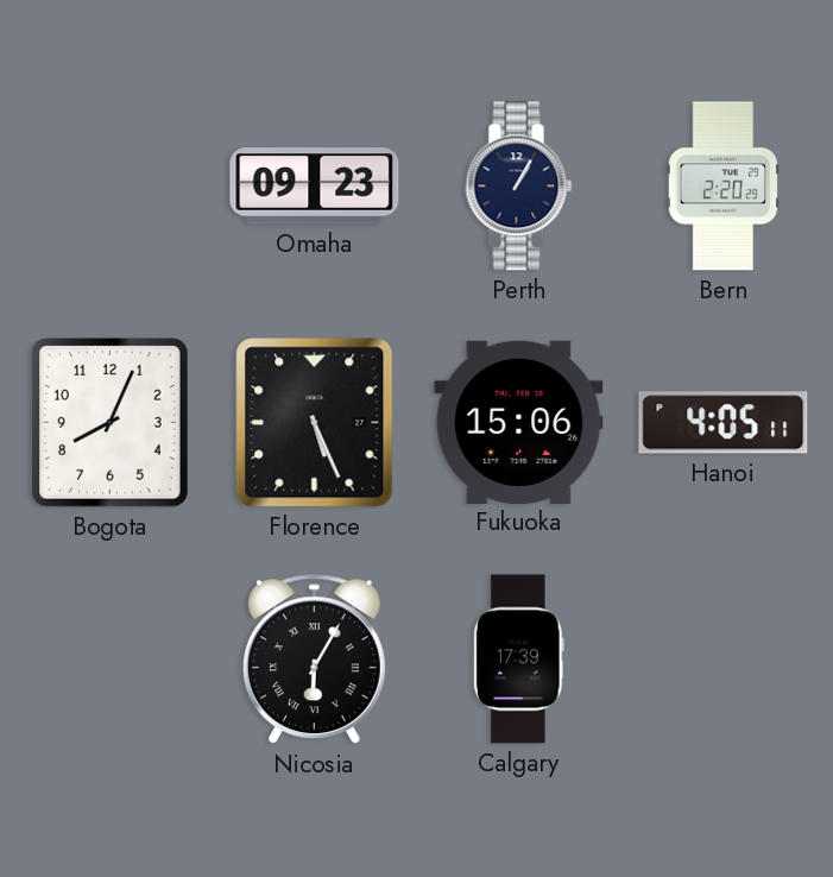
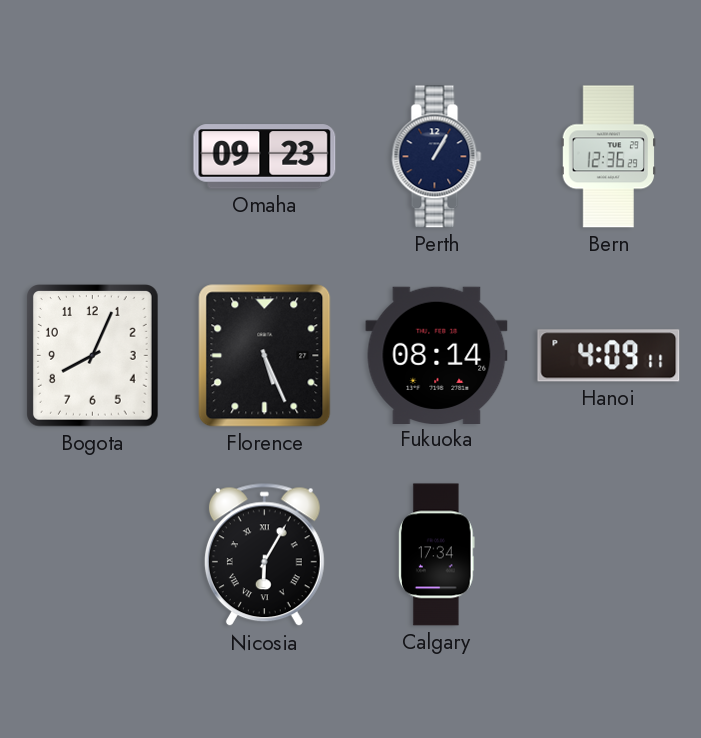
Bern: 2:20 -> 12:36 (608, 157)
Fukuoka: 15:06 -> 08:14 (437, 355)
Hanoi: 4:05 -> 4:09 (609, 356)
Calgary: 17:39 -> 17:34 (437, 555)
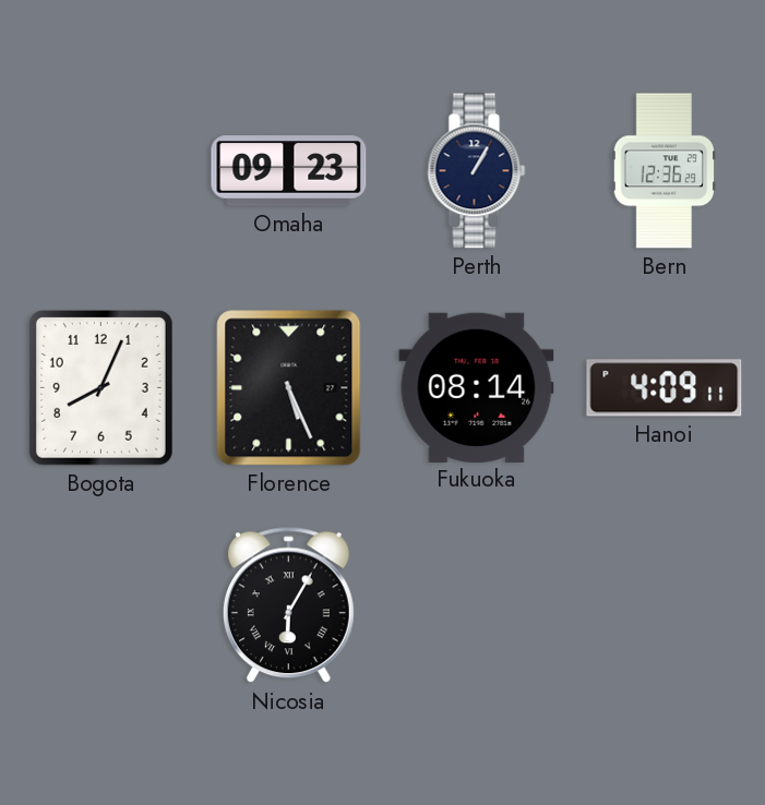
Calgary: 17:34 -> none (437, 555)
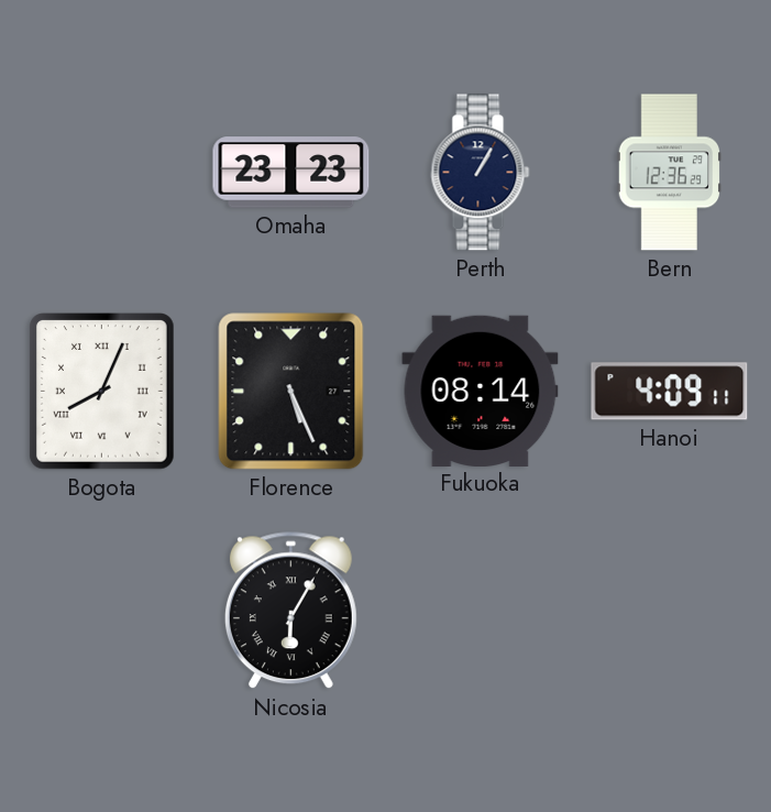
Omaha: 09:23 -> 23:23 (291, 173)
Bogota numerals: Arabic -> Roman (102, 392)
